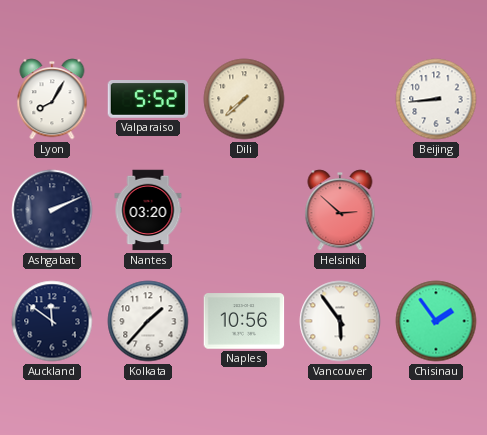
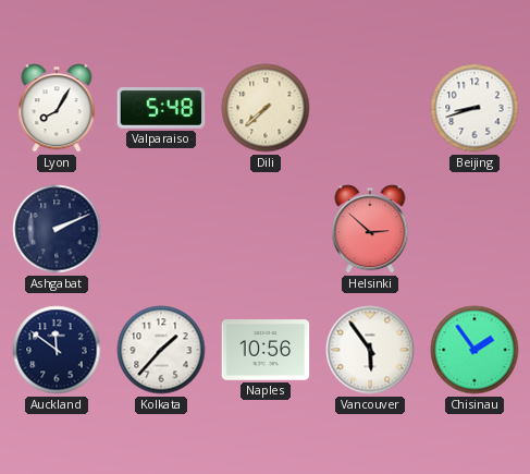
Valparaiso: 5:52 -> 5:48 (161, 109)
Beijing: 8:44 -> 8:42 (474, 108)
Nantes: 03:20 -> none (148, 210)
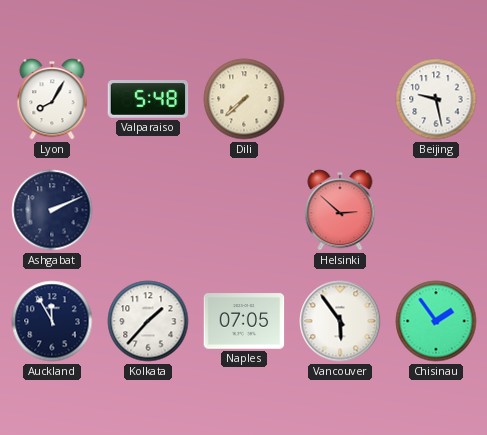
Beijing: 8:42 -> 9:28 (436, 99)
Auckland: 11:51 -> 11:55 (52, 321)
Naples: 10:56 -> 07:05 (244, 321)
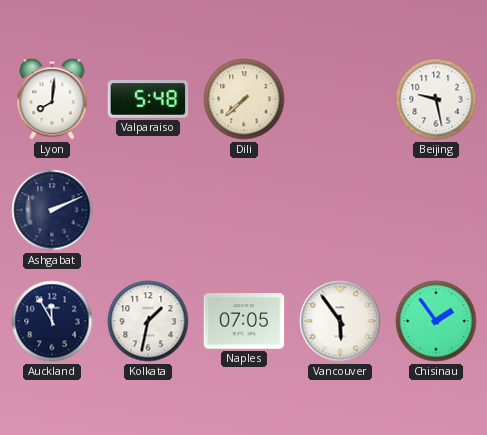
Lyon: 8:05 -> 8:01 (52, 99)
Helsinki: 2:52 -> none (340, 210)
Kolkata: 1:37 -> 1:32 (148, 321)
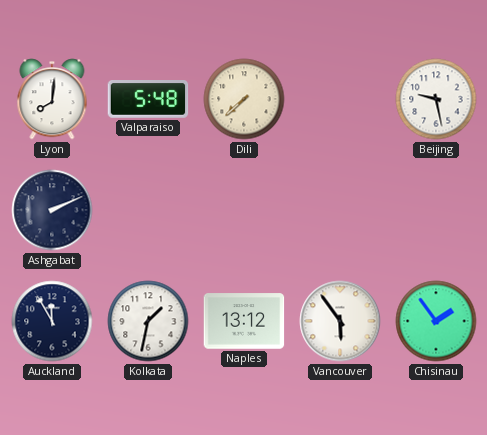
Naples: 07:05 -> 13:12 (244, 321)
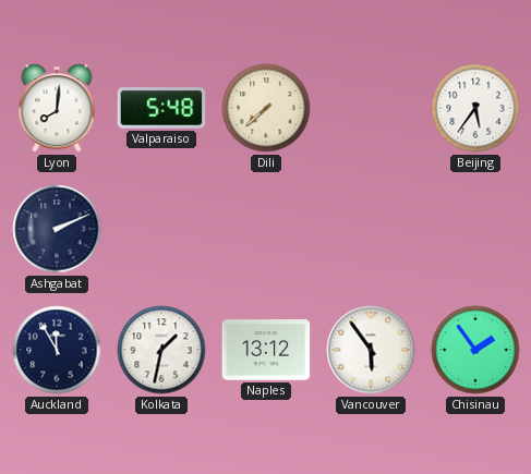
Beijing: 9:28 -> 5:36 (475, 108)
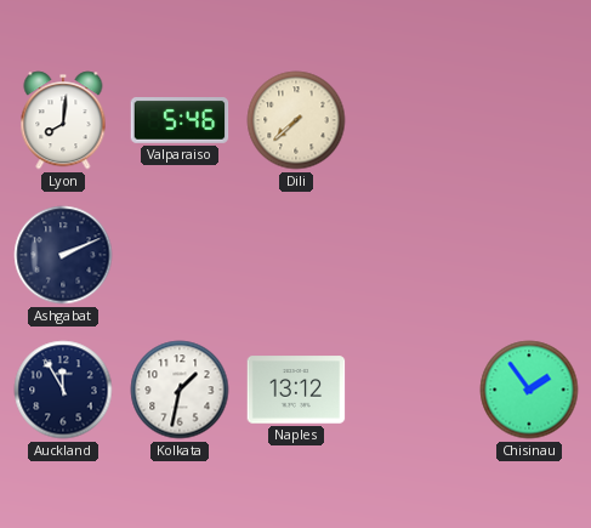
Valparaiso: 5:48 -> 5:46 (180, 121)
Beijing: 5:36 -> none (475, 108)
Vancouver: 5:54 -> none (371, 350)
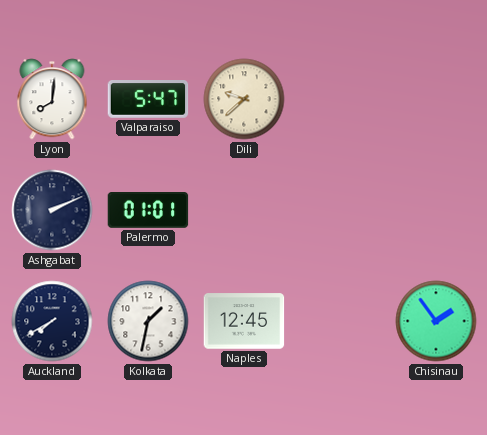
Valparaiso: 5:46 -> 5:47 (148, 100)
Dili: 7:38 -> 9:38 (244, 99)
Palermo: none -> 01:01 (148, 210)
Auckland: 11:55 -> 7:40 (52, 321)
Naples: 13:12 -> 12:45 (244, 321)
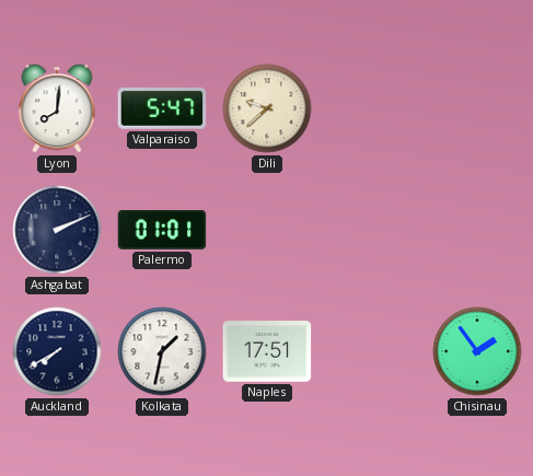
Naples: 12:45 -> 17:51 (267, 351)
